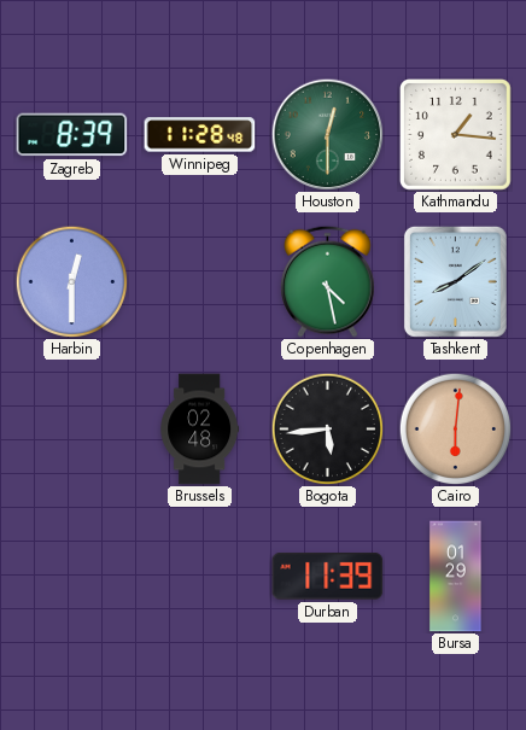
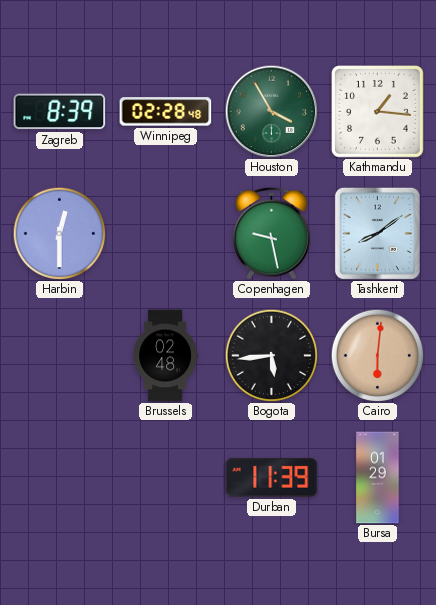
Winnipeg: 11:28 -> 02:28 (166, 112)
Houston: 12:30 -> 3:55 (271, 111)
Copenhagen: 4:28 -> 9:28 (272, 233)
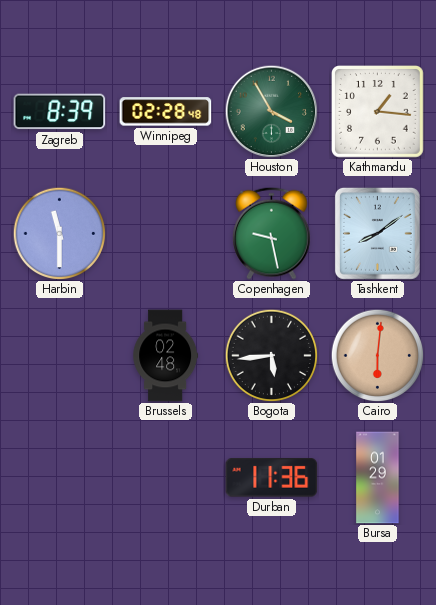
Harbin: 12:30 -> 11:30 (59, 233)
Durban: 11:39 -> 11:36 (272, 478)
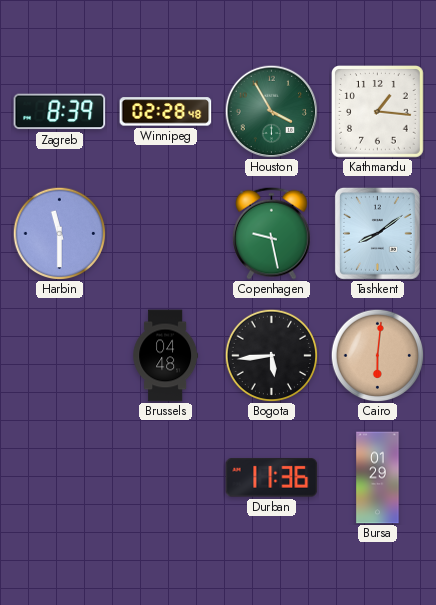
Brussels: 02:48 -> 04:48 (165, 356)
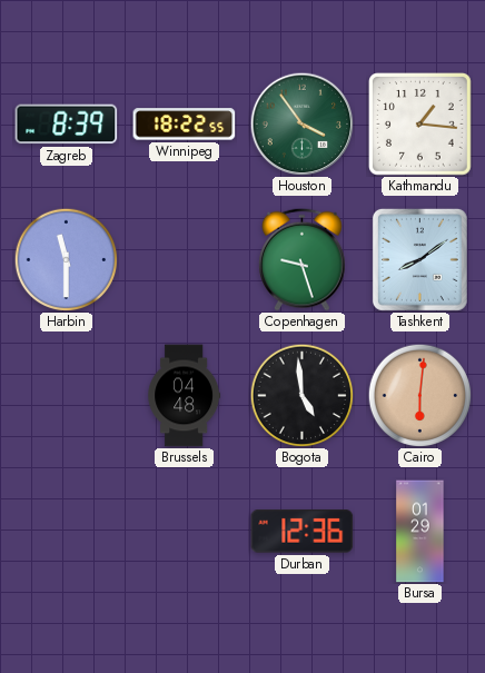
Winnipeg: 02:28 -> 18:22 (185, 125)
Houston: 3:55 -> 3:54 (301, 123)
Copenhagen: 9:28 -> 9:27 (303, 259)
Bogota: 5:44 -> 4:59 (301, 395)
Durban: 11:36 -> 12:36 (303, 532)
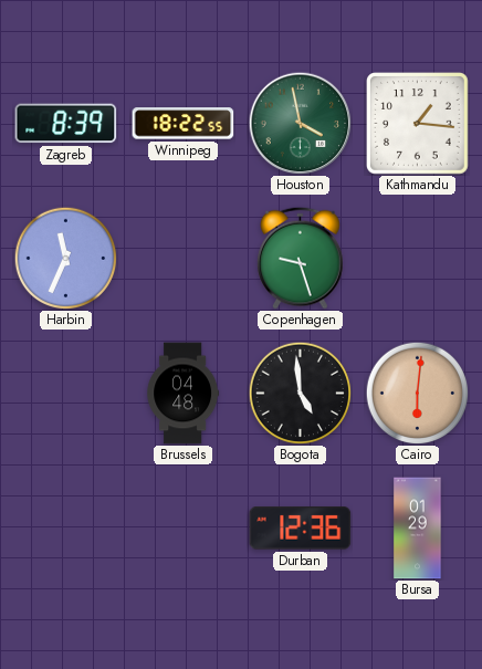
Houston: 3:54 -> 3:58 (300, 123)
Harbin: 11:30 -> 11:34 (65, 258)
Tashkent: 8:09 -> none (419, 259)
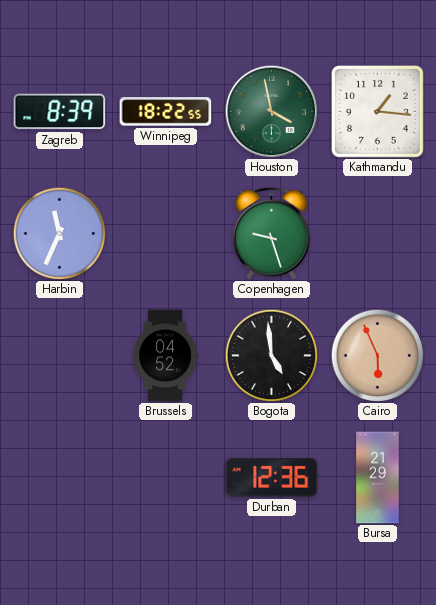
Brussels: 04:48 -> 04:52 (165, 356)
Cairo: 6:01 -> 5:56 (377, 355)
Bursa: 01:29 -> 21:29 (378, 478)
